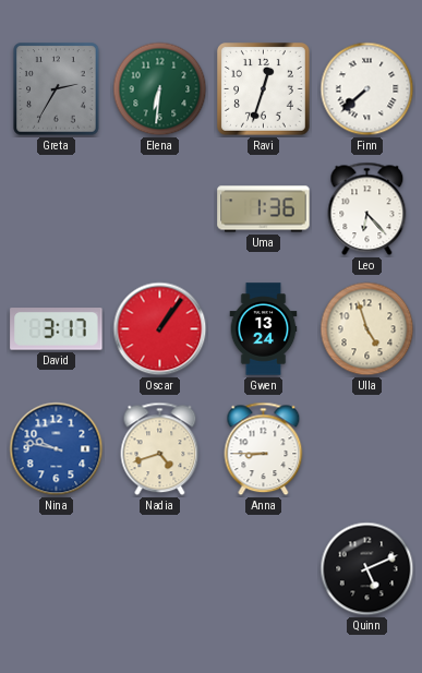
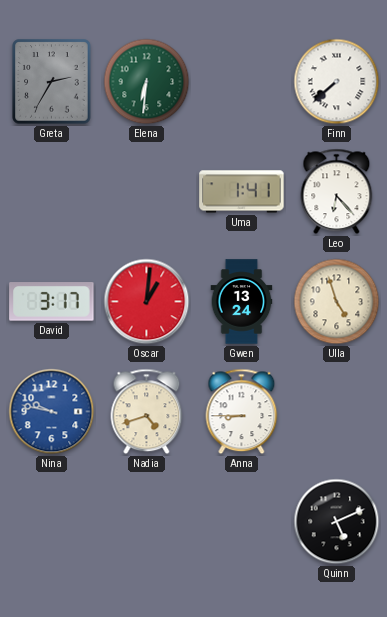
Ravi: 12:33 -> none (264, 89)
Uma: 1:36 -> 1:41 (242, 192)
Oscar: 1:06 -> 1:01 (147, 302)
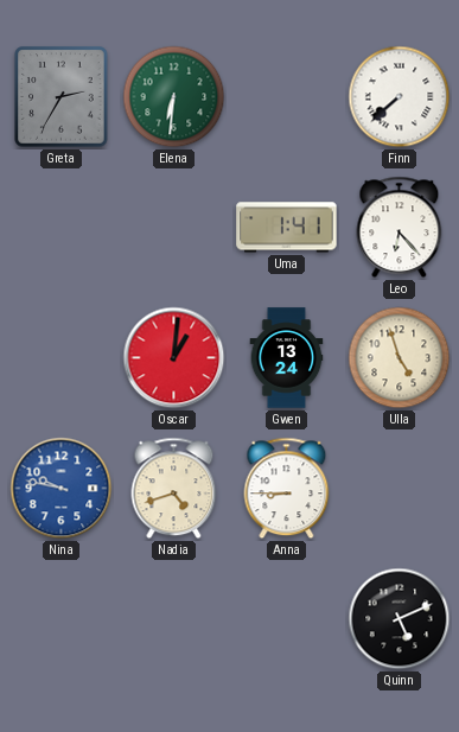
David: 3:17 -> none (52, 302)
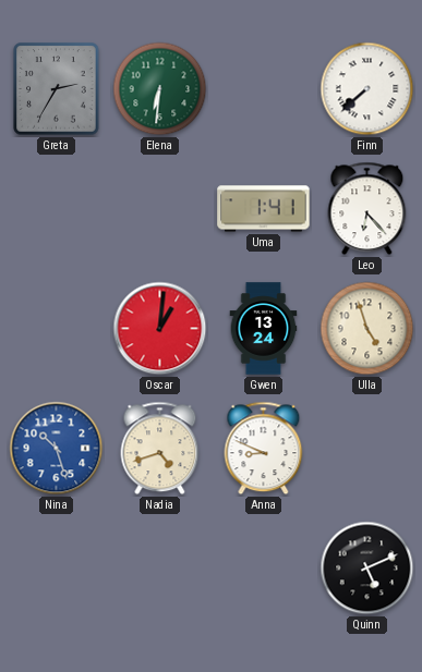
Nina: 9:47 -> 10:27 (57, 449)
Anna: 8:45 -> 8:49 (264, 449)
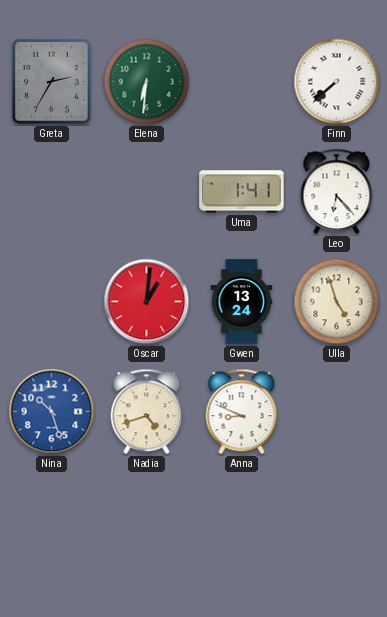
Quinn: 5:11 -> none (367, 569)
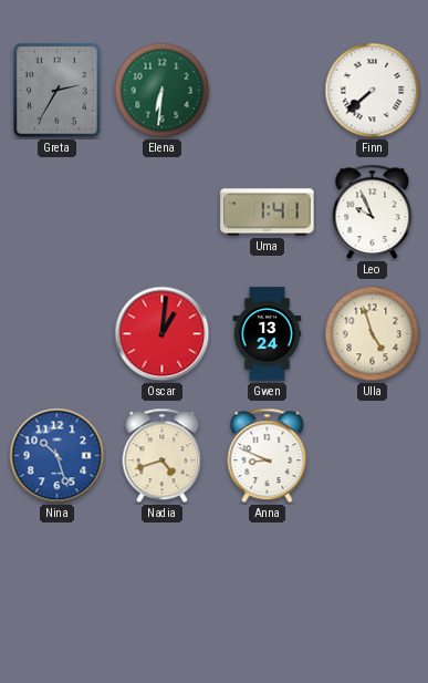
Leo: 6:23 -> 9:56 (373, 213)
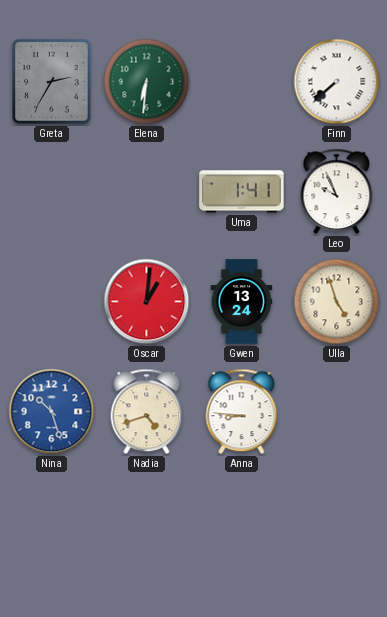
Anna: 8:49 -> 8:46 (242, 412)
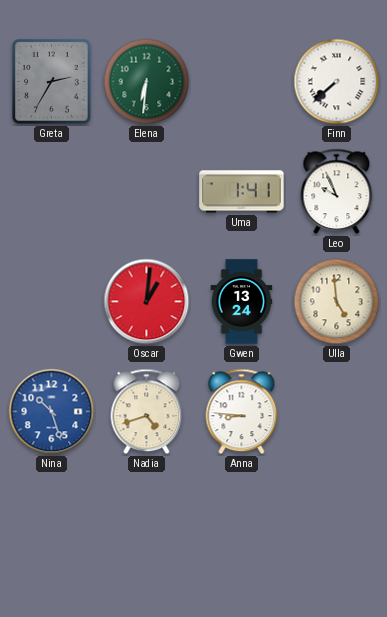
Ulla: 4:57 -> 4:59 (337, 302)
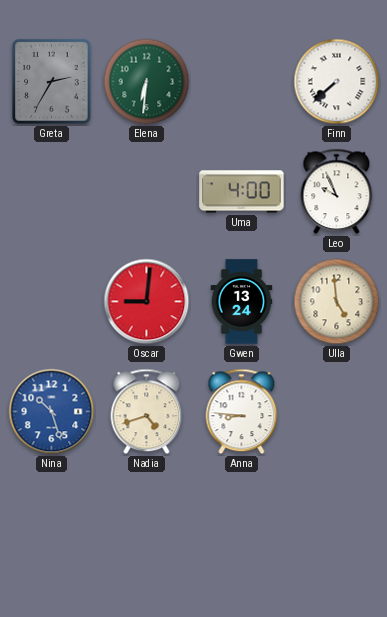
Uma: 1:41 -> 4:00 (242, 192)
Oscar: 1:01 -> 9:01 (147, 302)
